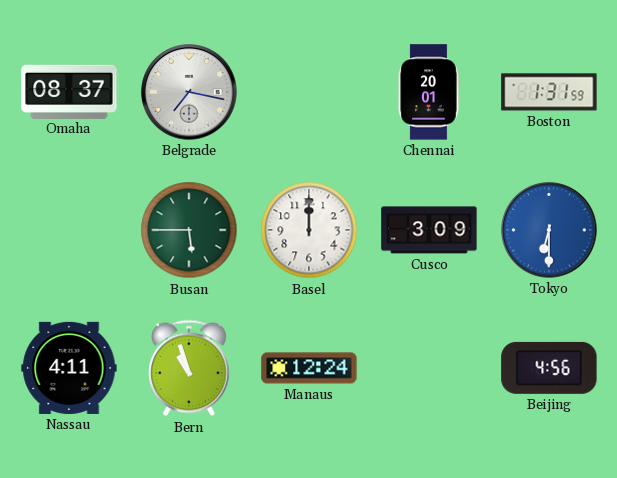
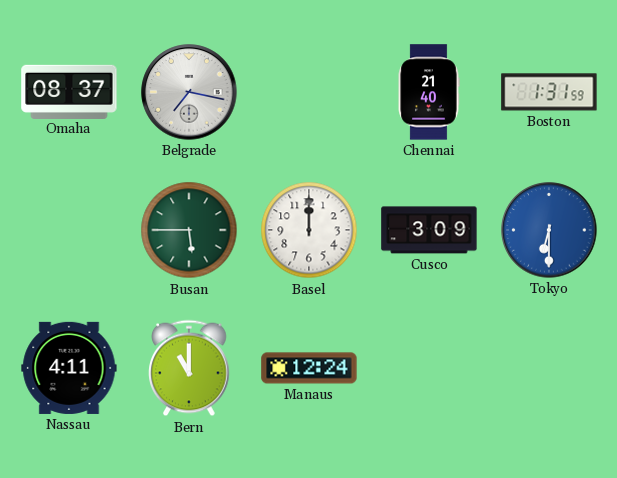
Chennai: 20:01 -> 21:40 (429, 92)
Bern: 10:57 -> 11:00 (189, 368)
Beijing: 4:56 -> none (549, 368)
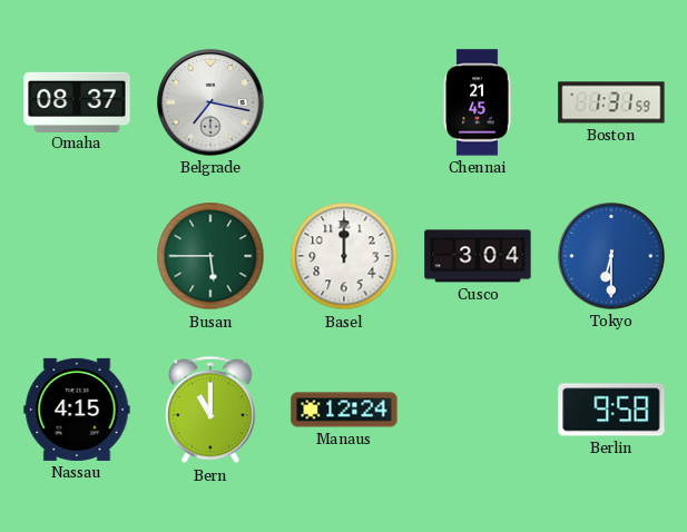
Chennai: 21:40 -> 21:45 (478, 102)
Cusco: 3:09 -> 3:04 (478, 256)
Nassau: 4:11 -> 4:15 (77, 410)
Berlin: none -> 9:58 (611, 410)
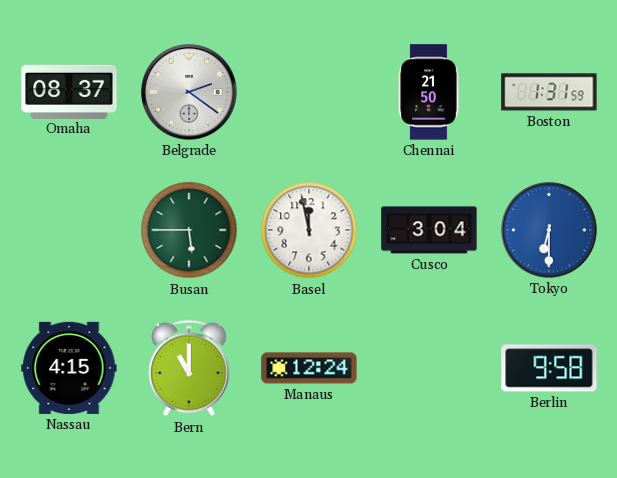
Belgrade: 7:17 -> 2:21 (189, 92)
Chennai: 21:45 -> 21:50 (429, 92)
Basel: 12:00 -> 11:58 (309, 230)
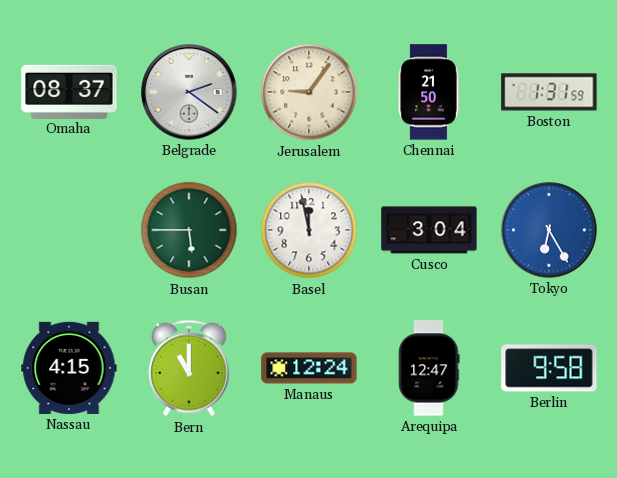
Jerusalem: none -> 9:06 (309, 92)
Tokyo: 6:30 -> 6:25 (549, 230)
Arequipa: none -> 12:47 (429, 368)
